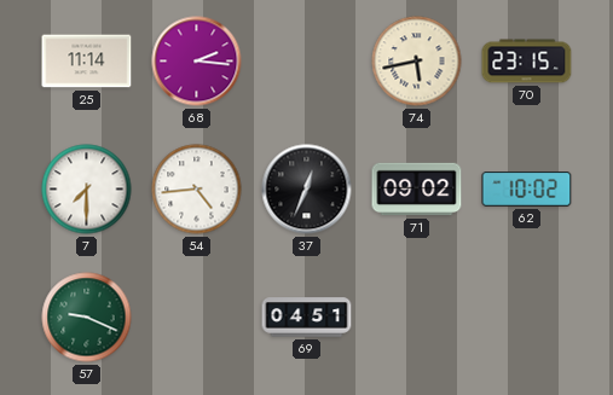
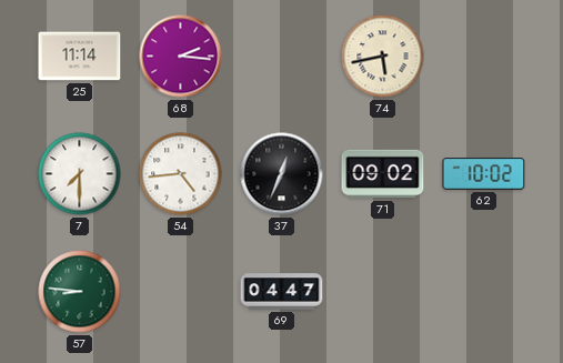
70: 23:15 -> none (527, 62)
57: 9:19 -> 8:46 (80, 292)
69: 04:51 -> 04:47 (282, 292)
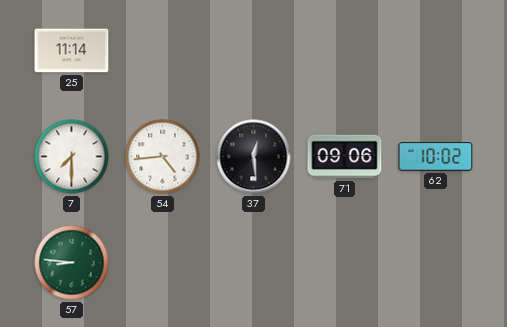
68: 2:16 -> none (181, 57)
74: 5:43 -> none (383, 57)
37: 12:34 -> 12:29 (254, 157)
71: 09:02 -> 09:06 (345, 157)
69: 04:47 -> none (282, 292)
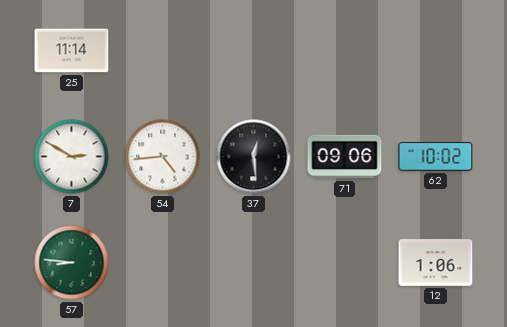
7: 7:30 -> 2:50 (72, 157)
12: none -> 1:06 (436, 263)
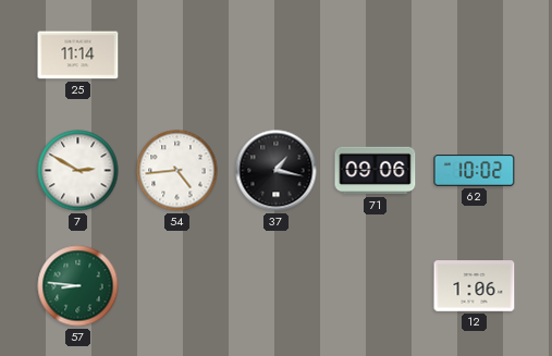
37: 12:29 -> 1:17 (277, 171)
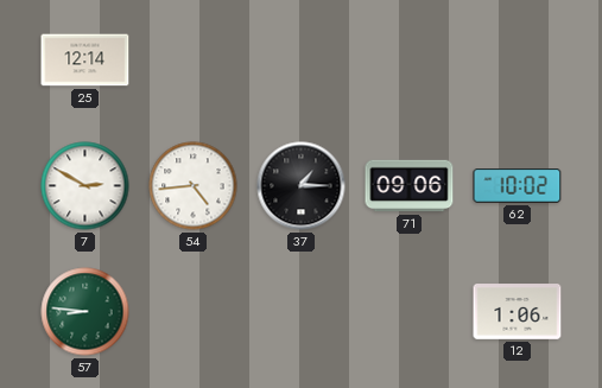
25: 11:14 -> 12:14 (85, 61)
37: 1:17 -> 1:15 (302, 186)
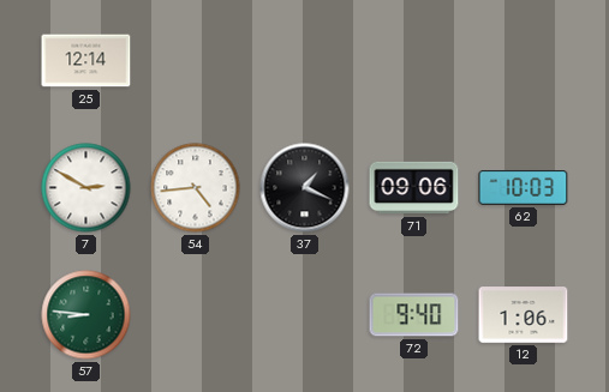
37: 1:15 -> 1:19 (305, 188)
62: 10:02 -> 10:03 (524, 188)
72: none -> 9:40 (414, 315)
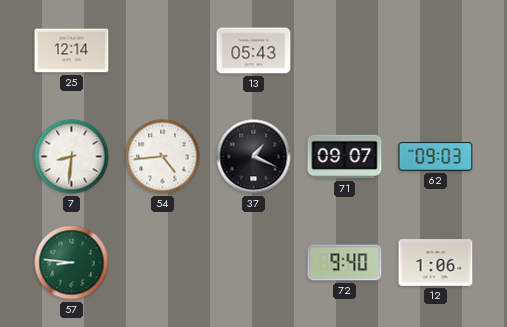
13: none -> 05:43 (254, 51)
7: 2:50 -> 8:31 (72, 157)
71: 09:06 -> 09:07 (345, 157)
62: 10:03 -> 09:03 (436, 157)
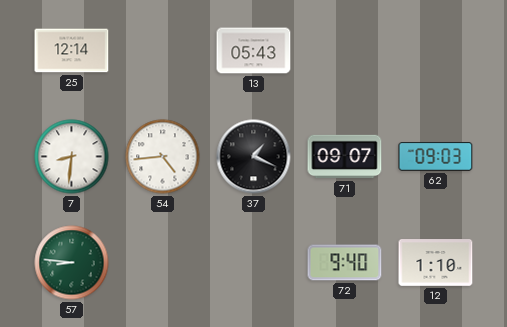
12: 1:06 -> 1:10 (436, 263)
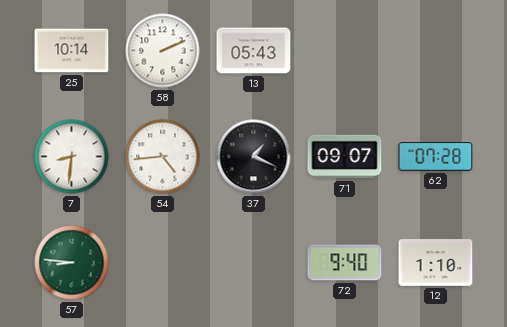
25: 12:14 -> 10:14 (72, 51)
58: none -> 2:11 (163, 51)
62: 09:03 -> 07:28 (436, 157)
